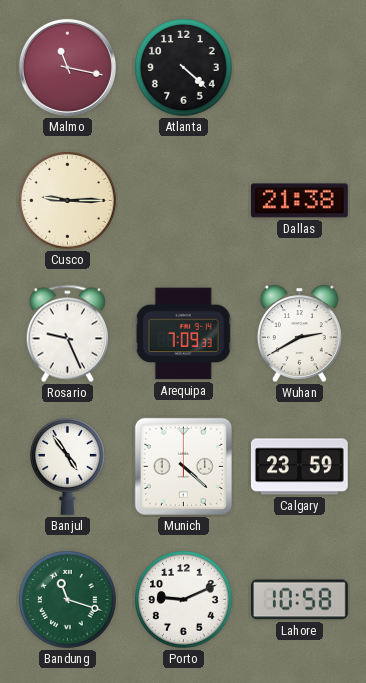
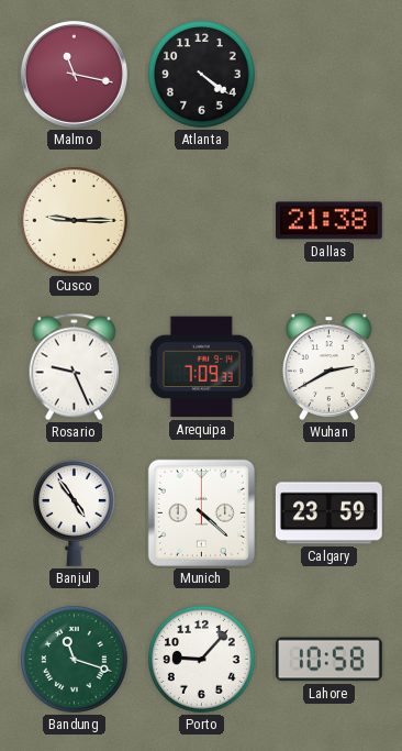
Atlanta: 4:22 -> 4:21 (201, 74)
Porto: 9:11 -> 9:07 (201, 659)
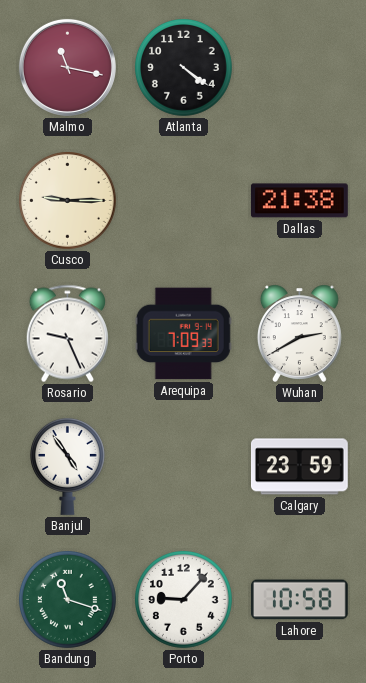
Munich: 4:22 -> none (201, 512)
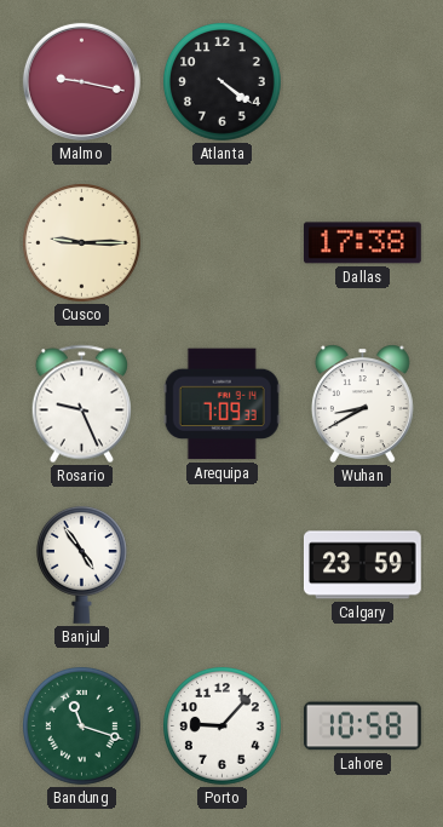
Malmo: 11:17 -> 9:17 (81, 81)
Dallas: 21:38 -> 17:38 (362, 243)
Wuhan: 2:40 -> 8:40 (362, 403)
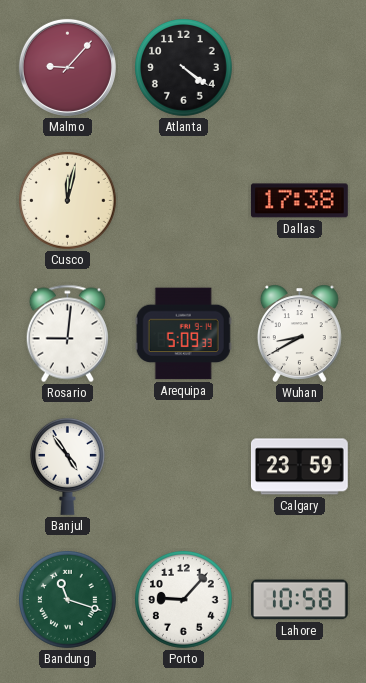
Malmo: 9:17 -> 9:07 (67, 67)
Cusco: 9:15 -> 12:02 (67, 200)
Rosario: 9:26 -> 9:01 (67, 334)
Arequipa: 7:09 -> 5:09 (183, 334)
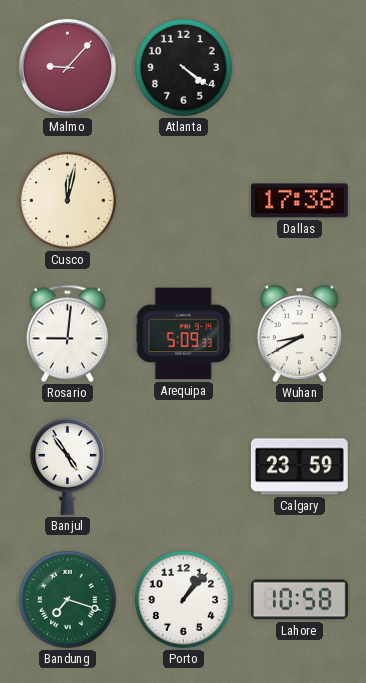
Bandung: 11:18 -> 7:18 (67, 599)
Porto: 9:07 -> 1:07 (183, 599)
